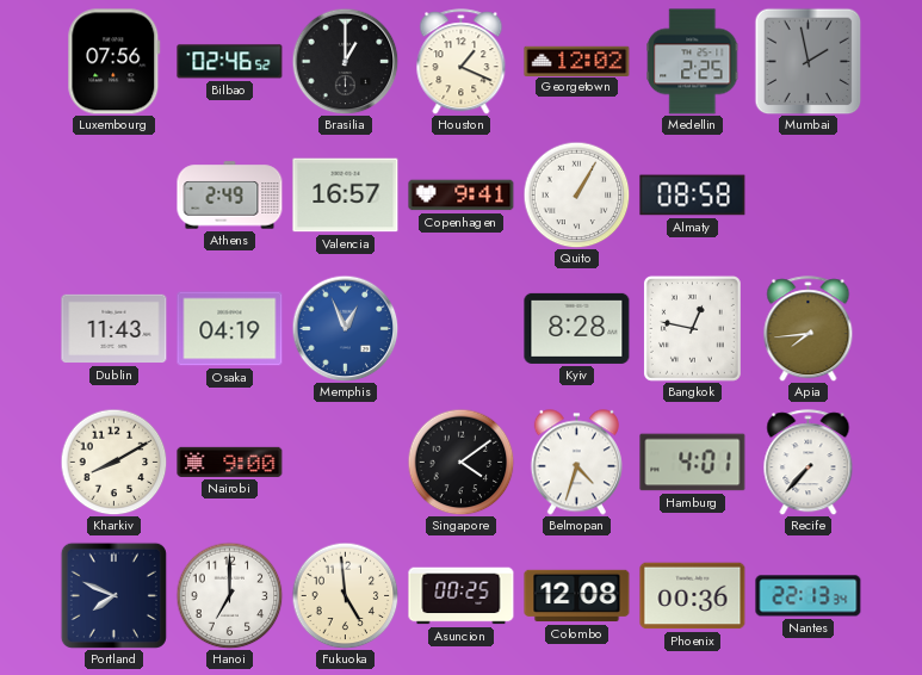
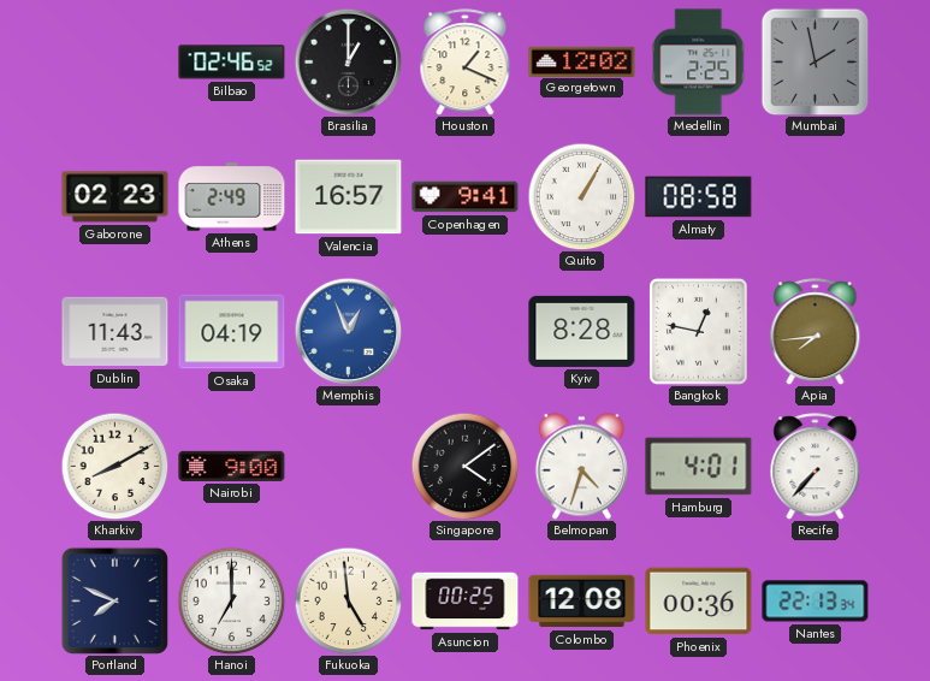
Luxembourg: 07:56 -> none (115, 62)
Gaborone: none -> 02:23 (115, 197)
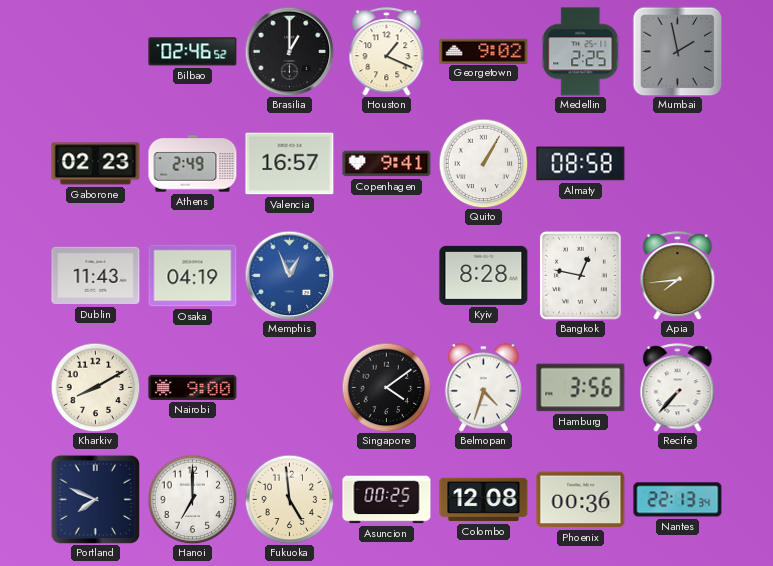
Georgetown: 12:02 -> 9:02 (484, 51)
Hamburg: 4:01 -> 3:56 (581, 388)
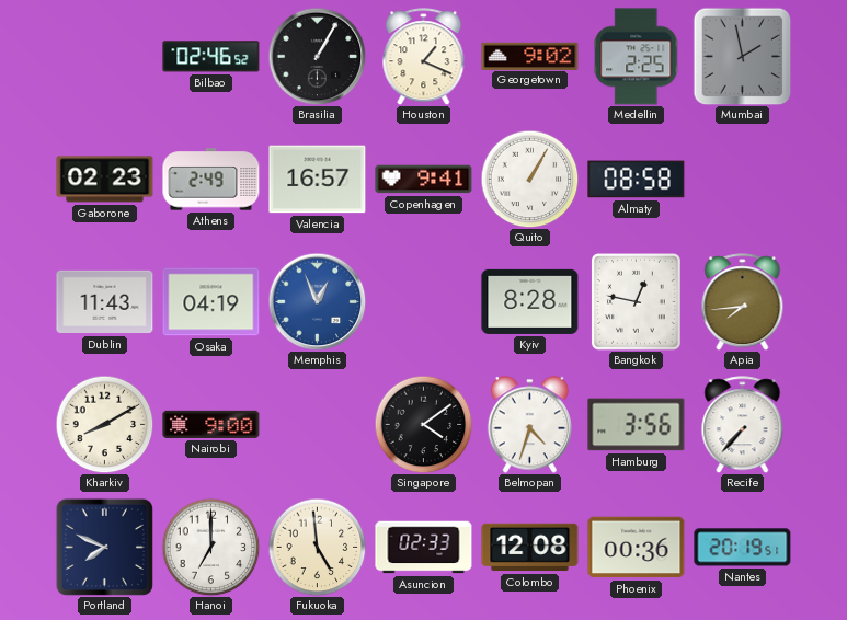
Brasilia: 1:00 -> 1:05 (317, 56)
Asuncion: 00:25 -> 02:33 (424, 548)
Nantes: 22:13 -> 20:19 (743, 548)
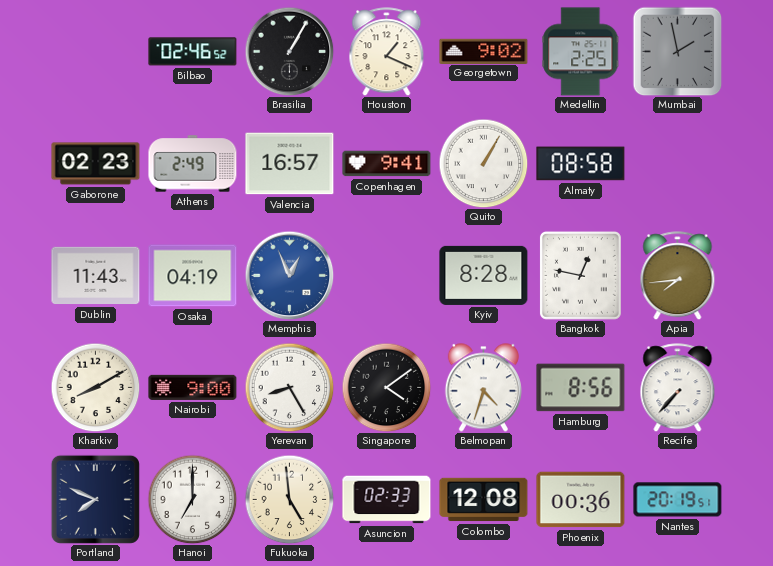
Yerevan: none -> 8:25 (289, 387)
Hamburg: 3:56 -> 8:56 (581, 388)
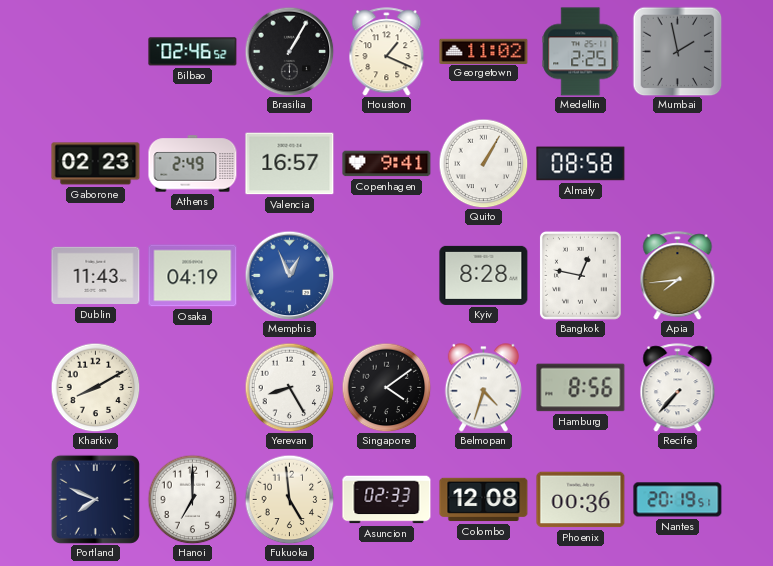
Georgetown: 9:02 -> 11:02 (484, 51)
Nairobi: 9:00 -> none (193, 387)
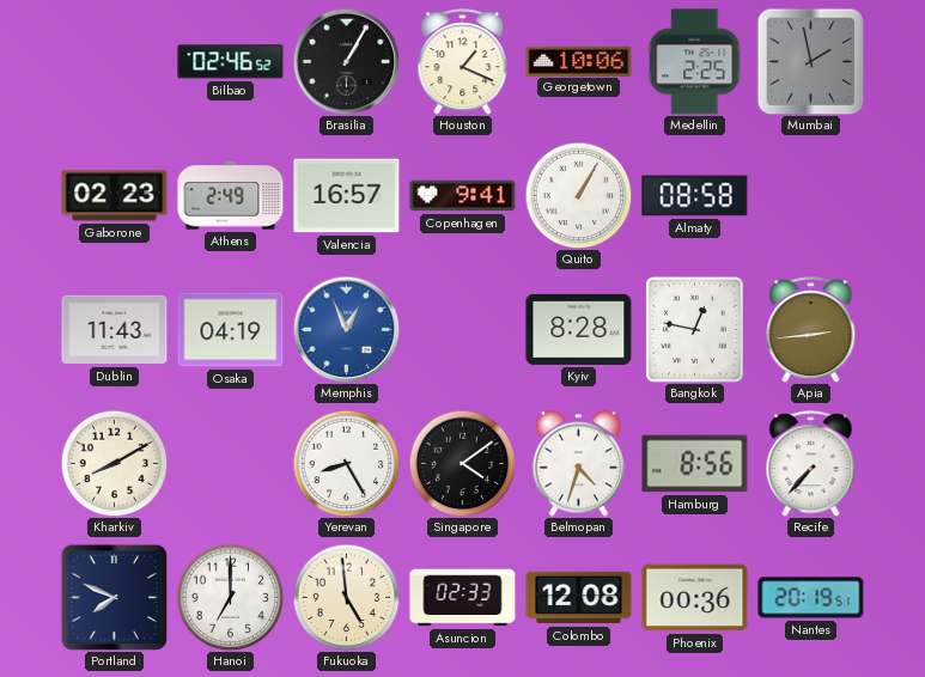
Georgetown: 11:02 -> 10:06 (579, 61)
Apia: 7:44 -> 2:44 (811, 330)
